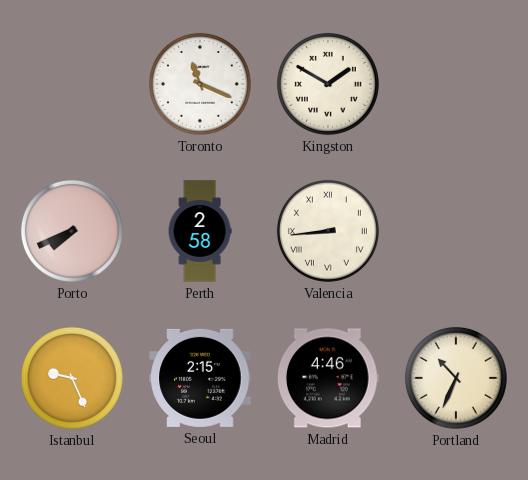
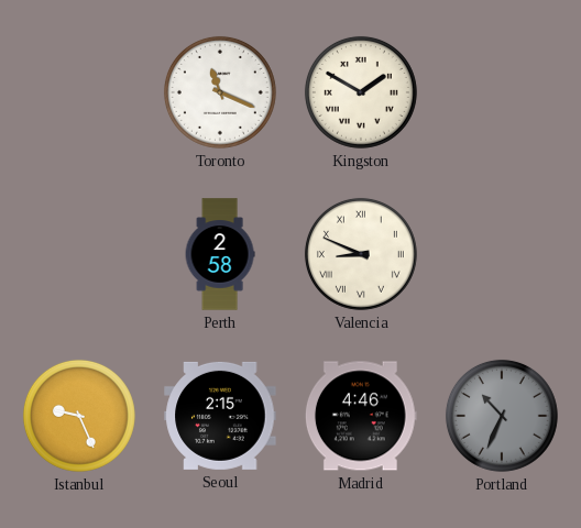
Porto: 7:41 -> none (72, 231)
Valencia: 8:44 -> 8:49 (361, 254)
Portland dial: cream -> grey (502, 416)
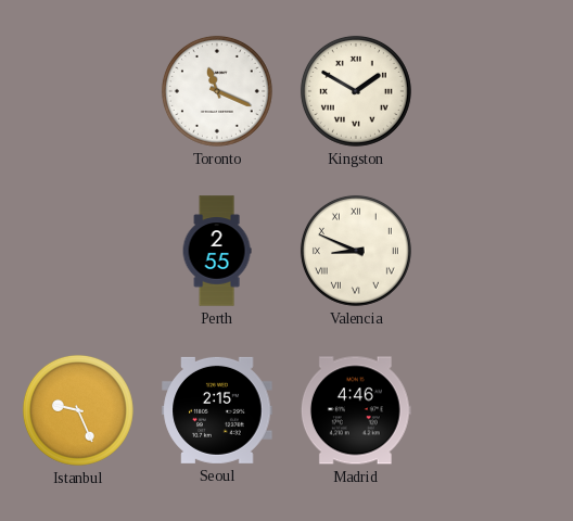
Perth: 2:58 -> 2:55 (217, 251)
Portland: 10:34 -> none (502, 416)
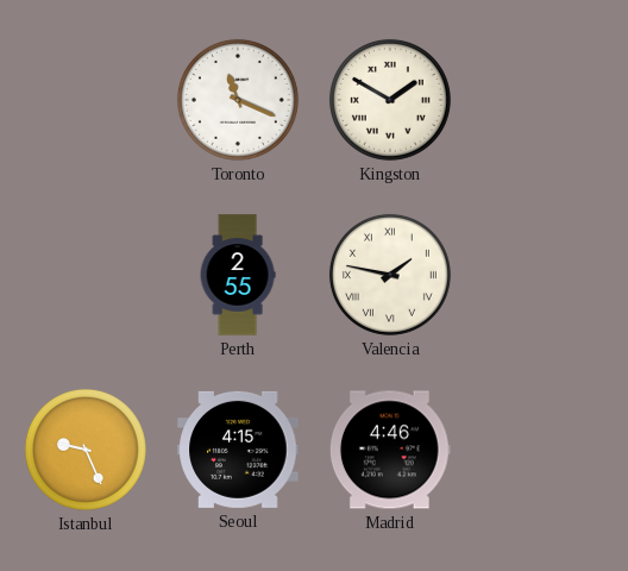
Valencia: 8:49 -> 1:47 (390, 275)
Seoul: 2:15 -> 4:15 (238, 450)
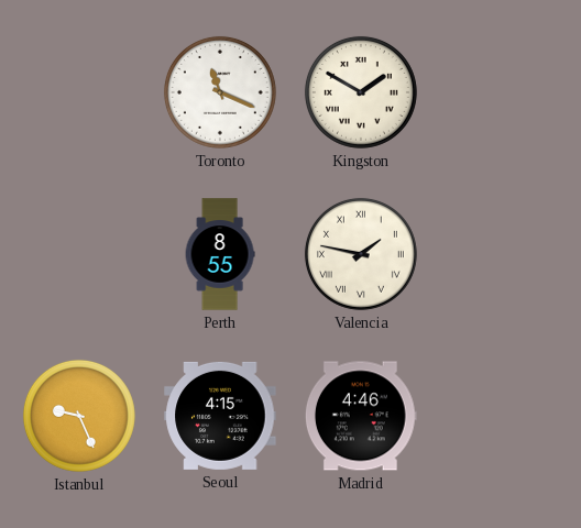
Perth: 2:55 -> 8:55 (220, 254)
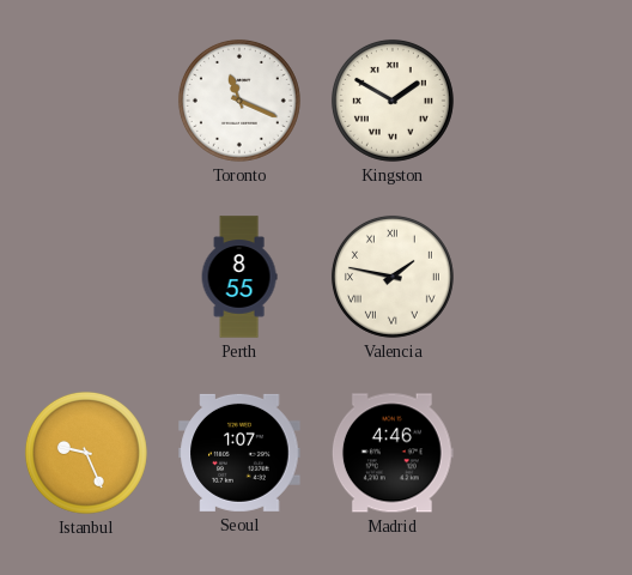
Seoul: 4:15 -> 1:07 (239, 453)
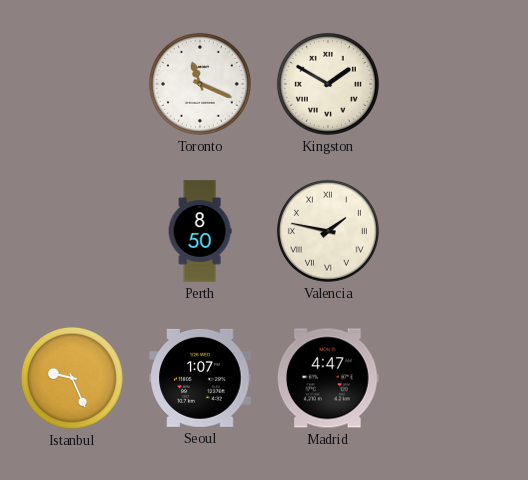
Perth: 8:55 -> 8:50 (200, 231)
Madrid: 4:46 -> 4:47 (328, 378)
